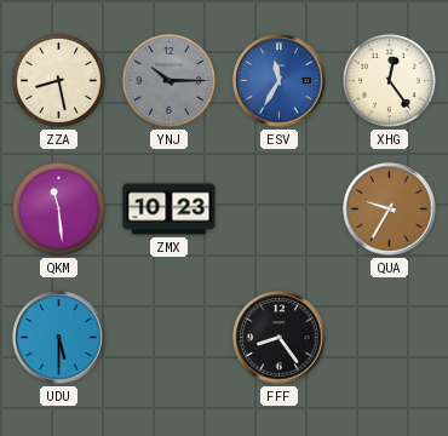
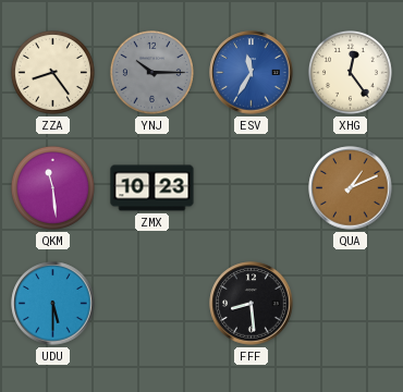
ZZA: 8:28 -> 8:24 (52, 72)
QUA: 9:35 -> 1:11 (351, 188)
FFF: 8:24 -> 8:29 (252, 304)
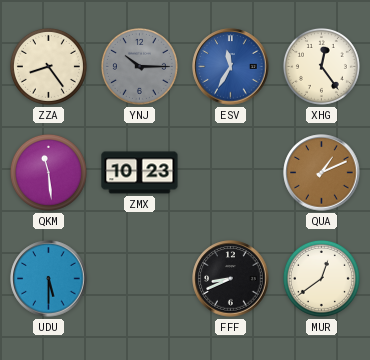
FFF: 8:29 -> 8:41 (231, 279)
MUR: none -> 12:39 (321, 278)
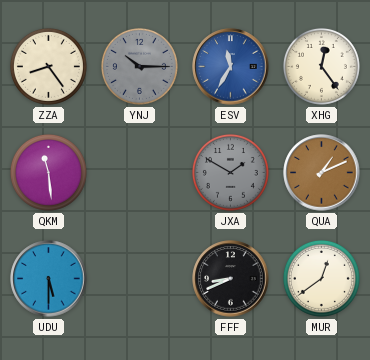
ZMX: 10:23 -> none (140, 173)
JXA: none -> 1:50 (230, 172)
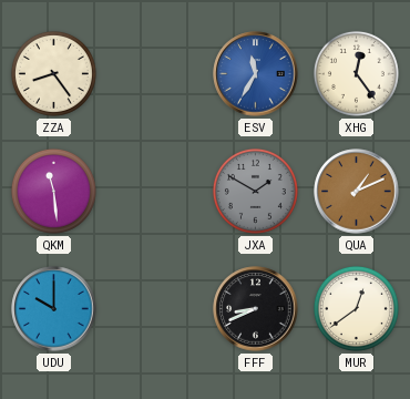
YNJ: 10:15 -> none (139, 66)
UDU: 5:30 -> 10:00 (54, 309)
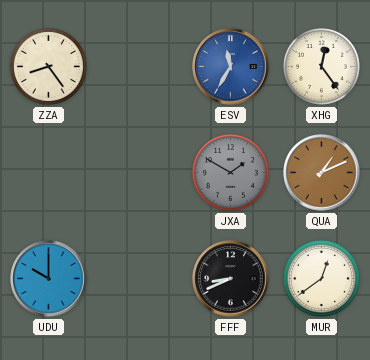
QKM: 11:29 -> none (53, 191)
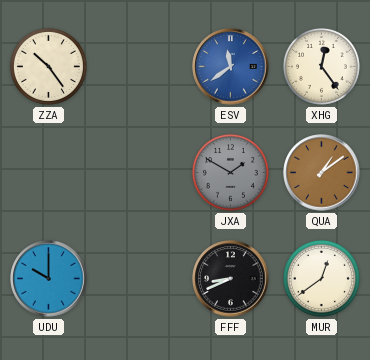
ZZA: 8:24 -> 10:24 (48, 66)
ESV: 11:35 -> 11:39 (231, 67)
QUA: 1:11 -> 1:09 (322, 173)
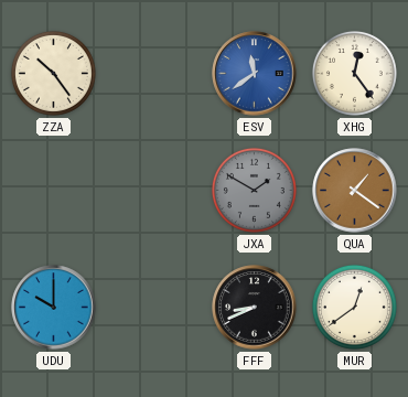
QUA: 1:09 -> 1:21 (355, 191)
